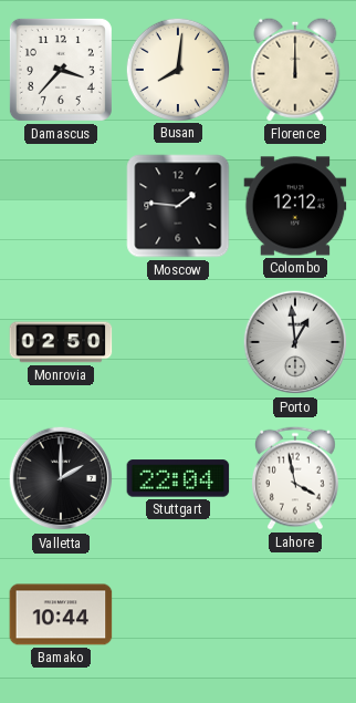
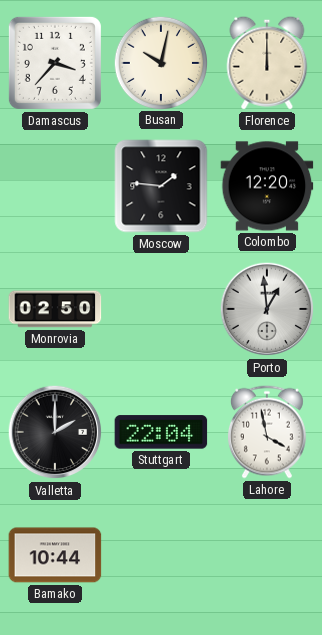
Busan: 8:01 -> 10:02 (160, 62)
Colombo: 12:12 -> 12:20 (267, 186)
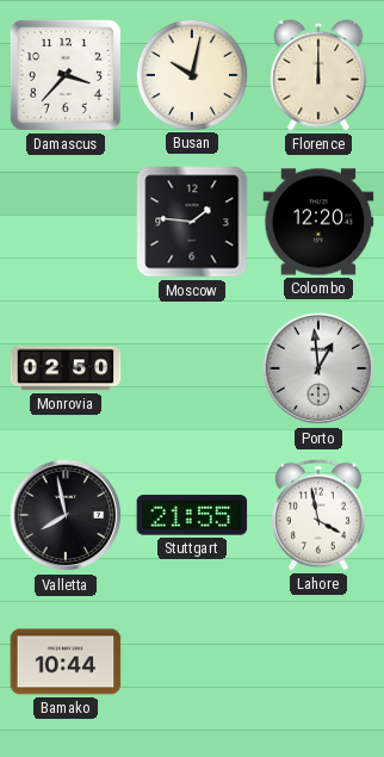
Valletta: 2:00 -> 7:58 (66, 515)
Stuttgart: 22:04 -> 21:55 (192, 515)
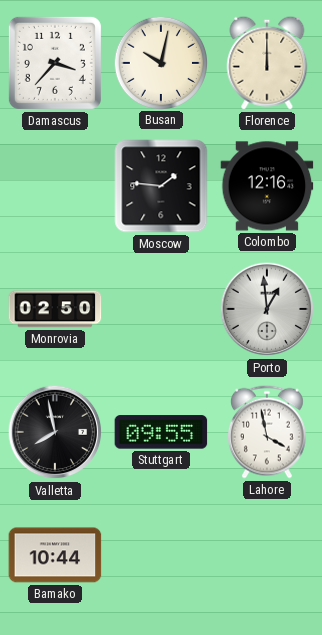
Colombo: 12:20 -> 12:16 (267, 186)
Stuttgart: 21:55 -> 09:55 (161, 432)
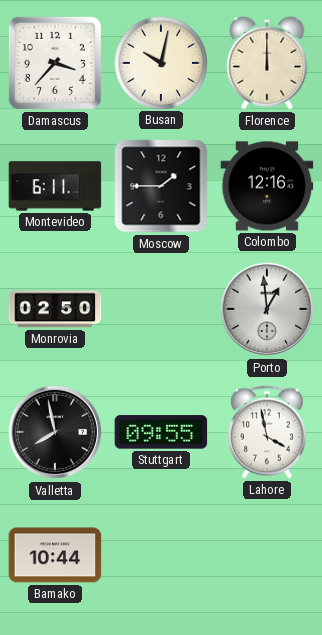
Montevideo: none -> 6:11 (55, 186)
Moscow: 1:46 -> 1:45 (161, 186)
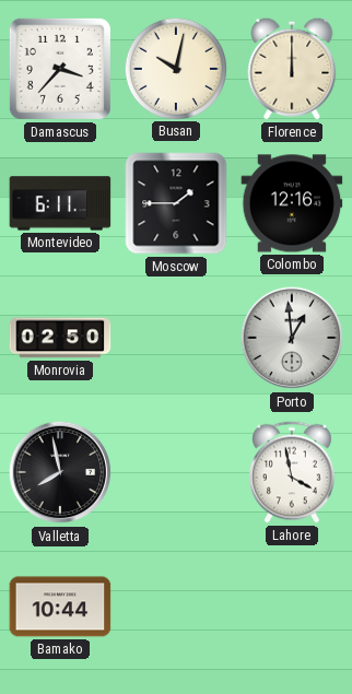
Stuttgart: 09:55 -> none (161, 432)
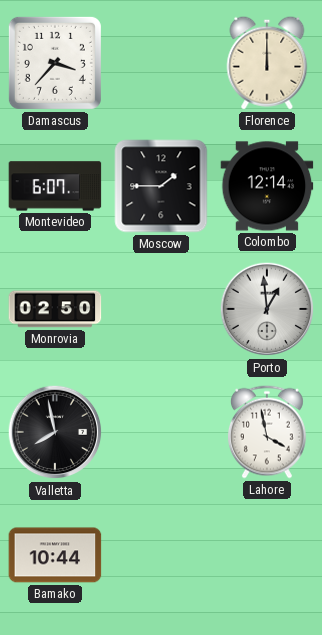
Busan: 10:02 -> none (175, 68)
Montevideo: 6:11 -> 6:07 (55, 186)
Colombo: 12:16 -> 12:14 (267, 186)
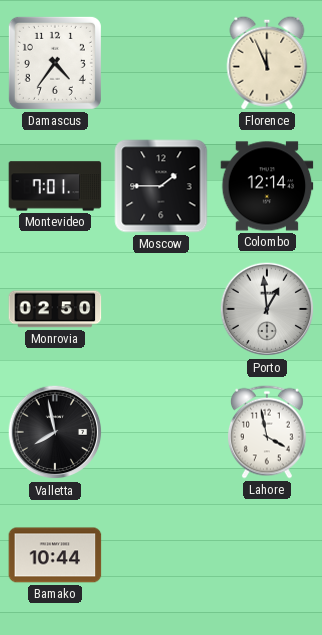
Damascus: 3:37 -> 4:36 (55, 63)
Florence: 12:00 -> 11:56 (267, 63)
Montevideo: 6:07 -> 7:01 (55, 186)
